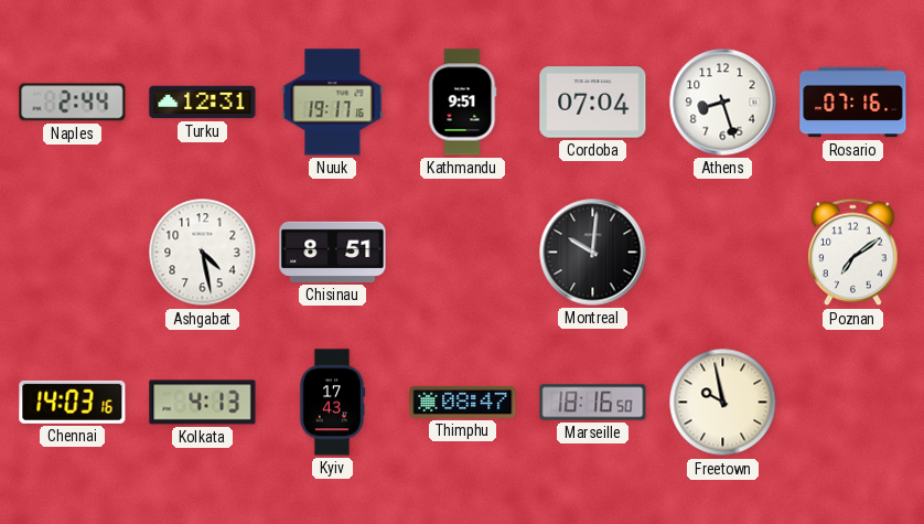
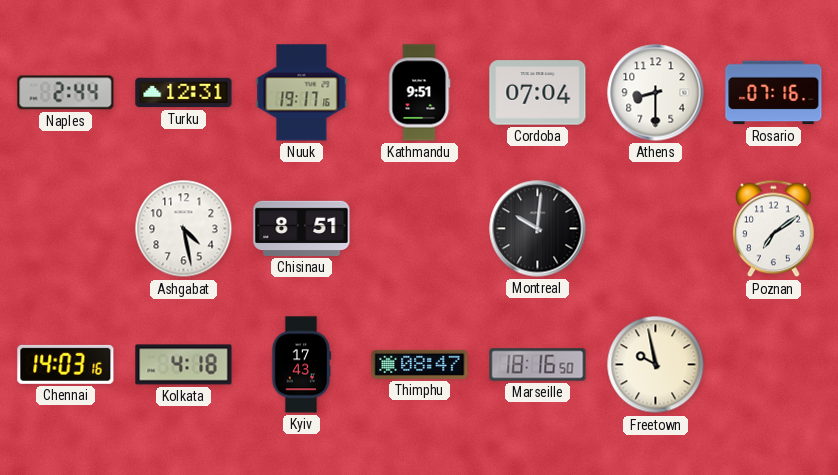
Athens: 8:27 -> 8:30 (656, 93)
Kolkata: 4:13 -> 4:18 (184, 365)
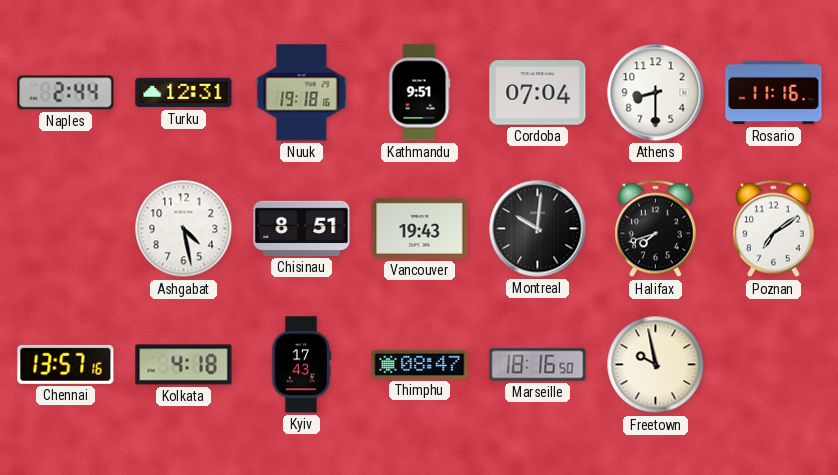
Nuuk: 19:17 -> 19:18 (302, 93)
Rosario: 07:16 -> 11:16 (774, 93)
Vancouver: none -> 19:43 (420, 228)
Halifax: none -> 7:42 (656, 229)
Chennai: 14:03 -> 13:57 (66, 364)
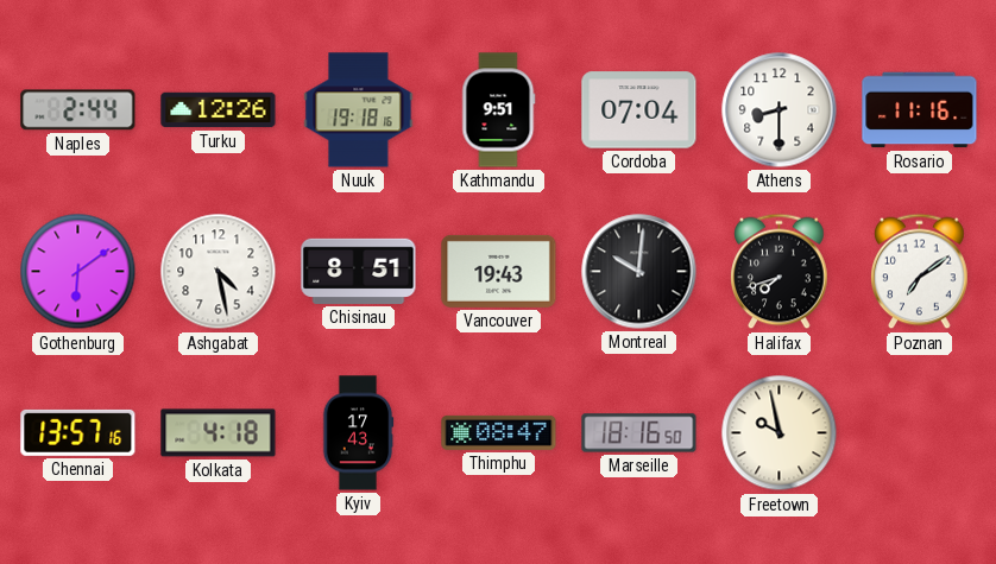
Turku: 12:31 -> 12:26 (219, 110)
Gothenburg: none -> 6:09 (78, 272)
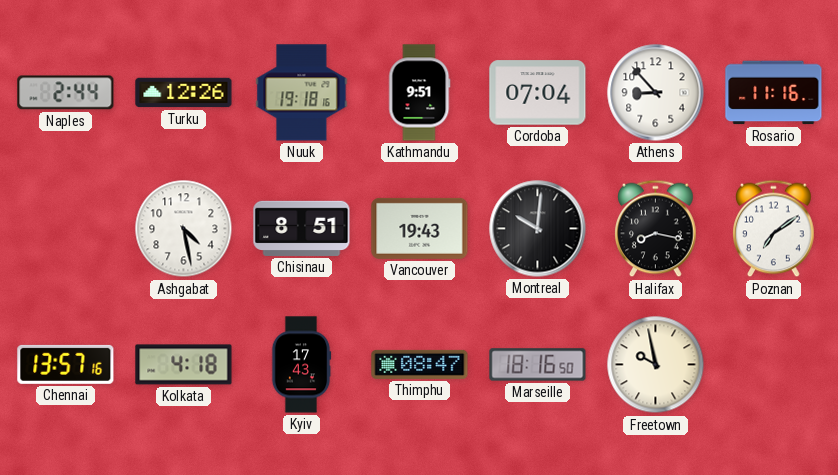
Athens: 8:30 -> 8:53 (656, 93)
Gothenburg: 6:09 -> none (78, 272)
Halifax: 7:42 -> 8:17 (656, 229)
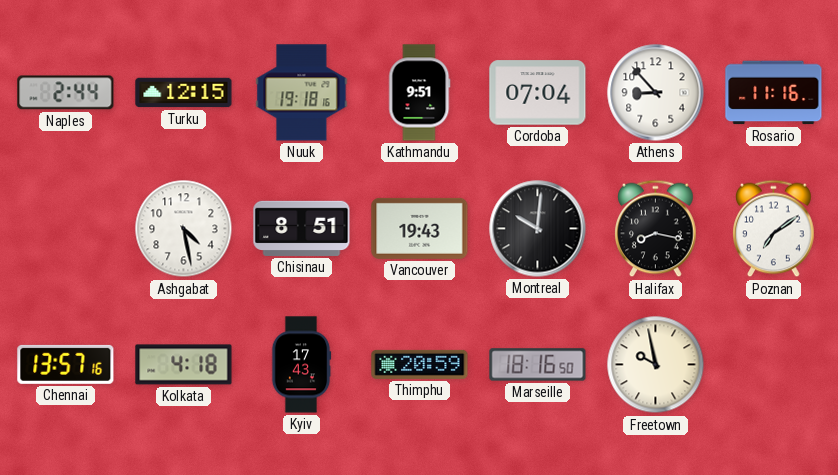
Turku: 12:26 -> 12:15 (184, 93)
Thimphu: 08:47 -> 20:59 (420, 364)
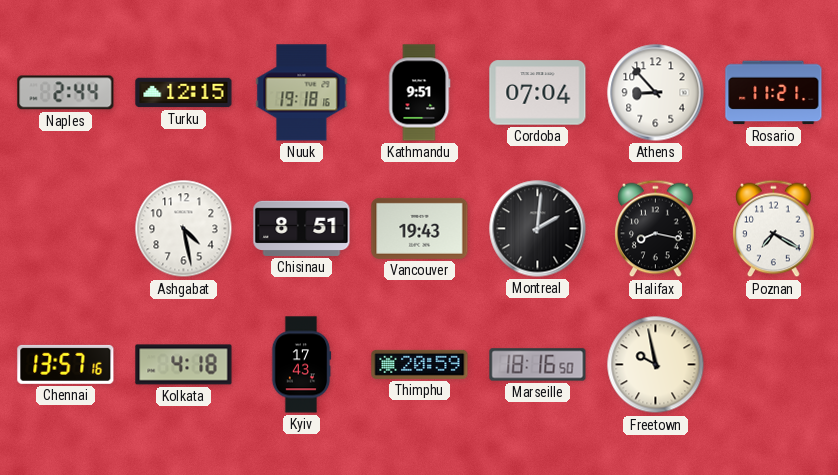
Rosario: 11:16 -> 11:21 (774, 93)
Montreal: 10:01 -> 2:01 (538, 229)
Poznan: 7:09 -> 7:20 (774, 229)
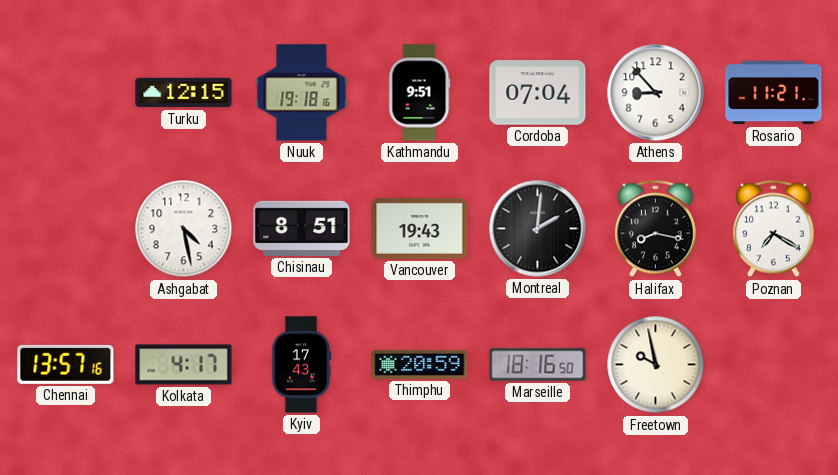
Naples: 2:44 -> none (66, 93)
Kolkata: 4:18 -> 4:17 (184, 365)
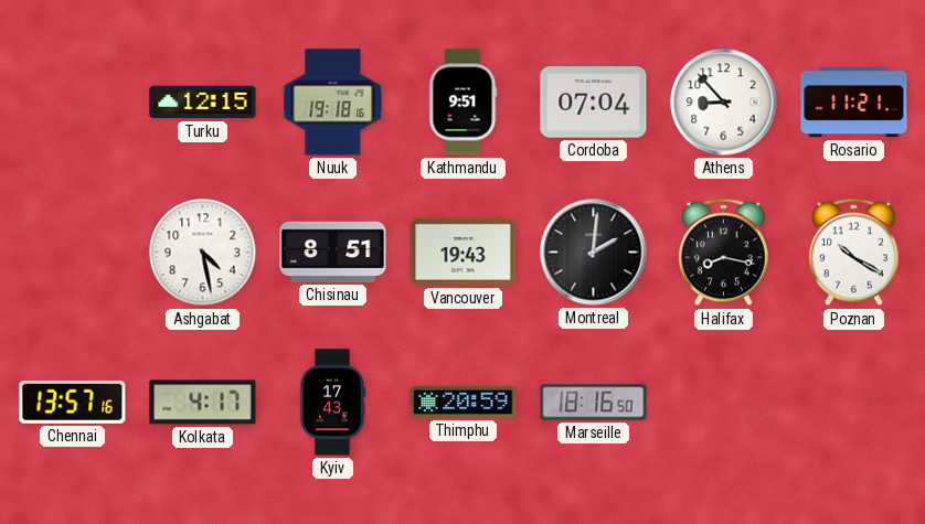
Poznan: 7:20 -> 10:20 (854, 253)
Freetown: 9:58 -> none (656, 365)
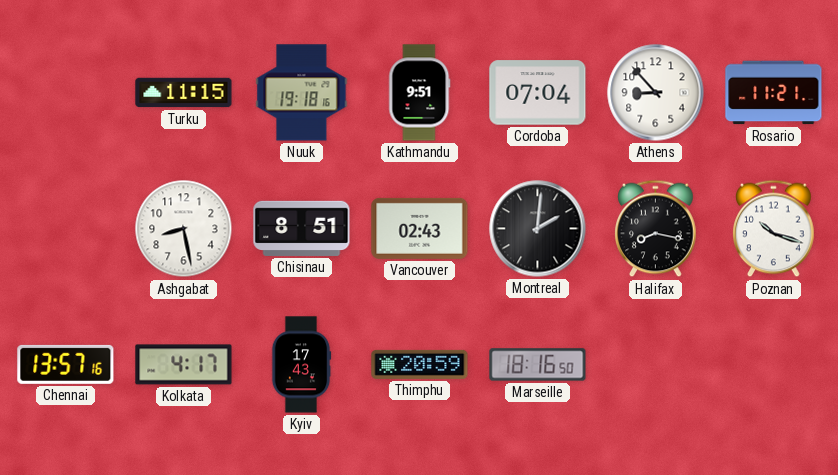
Turku: 12:15 -> 11:15 (184, 93)
Ashgabat: 4:28 -> 8:28 (184, 229)
Vancouver: 19:43 -> 02:43 (420, 228)
Poznan: 10:20 -> 10:18 (774, 229)
